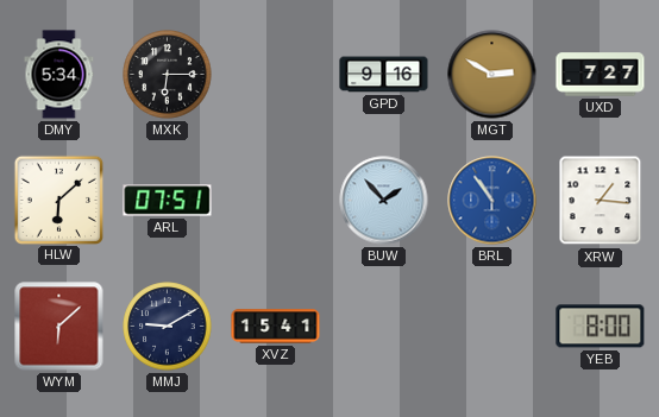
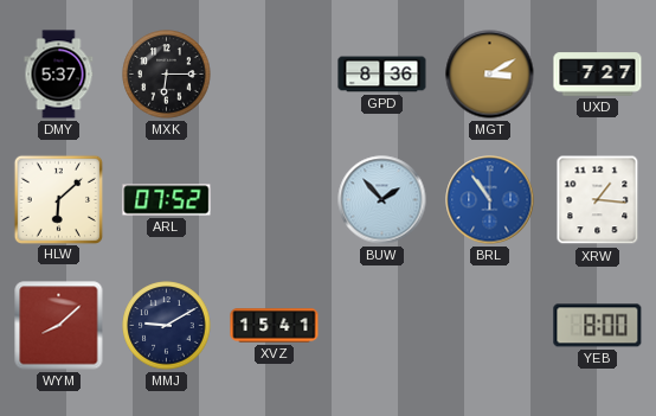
DMY: 5:34 -> 5:37 (59, 75)
GPD: 9:16 -> 8:36 (382, 75)
MGT: 2:50 -> 3:10 (490, 75)
ARL: 07:51 -> 07:52 (167, 200)
WYM: 6:08 -> 8:08 (59, 326)
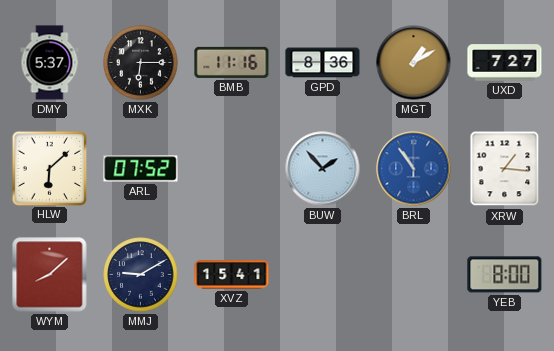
BMB: none -> 11:16 (232, 62)
MGT: 3:10 -> 1:10 (414, 63)
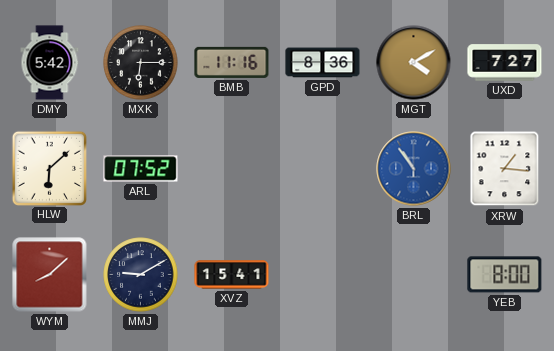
DMY: 5:37 -> 5:42 (50, 63)
MGT: 1:10 -> 4:10 (414, 63)
BUW: 1:53 -> none (323, 169)
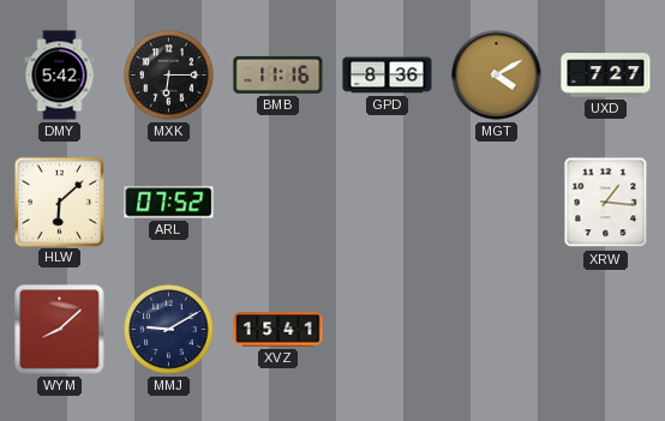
BRL: 10:54 -> none (414, 169)
YEB: 8:00 -> none (505, 275)
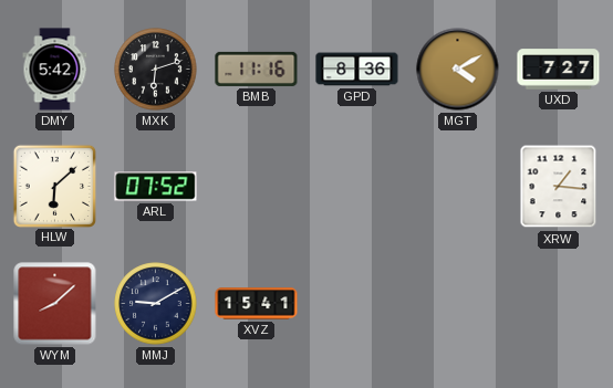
MXK: 6:15 -> 6:12 (156, 70)
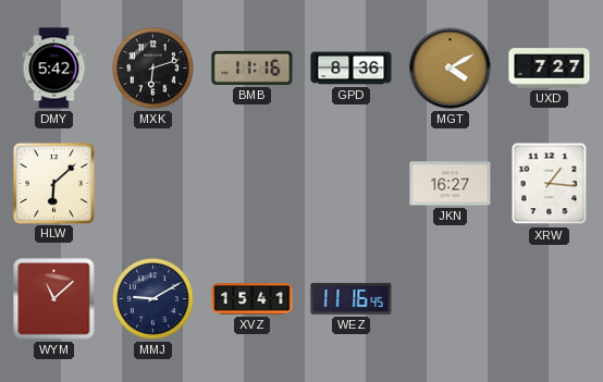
ARL: 07:52 -> none (156, 187)
JKN: none -> 16:27 (451, 184)
WYM: 8:08 -> 11:08 (54, 299)
WEZ: none -> 11:16 (352, 298)
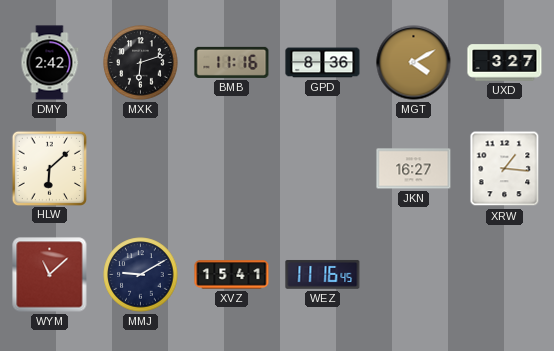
DMY: 5:42 -> 2:42 (50, 63)
UXD: 7:27 -> 3:27 (505, 63)
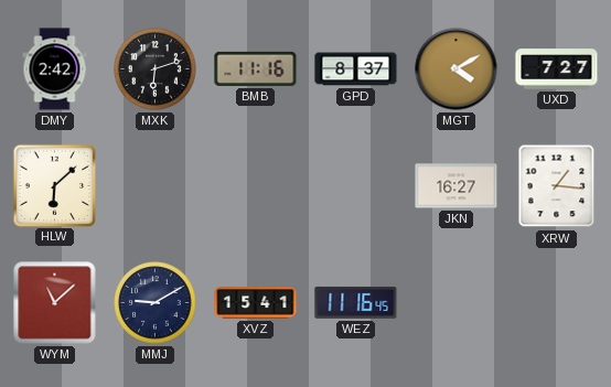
GPD: 8:36 -> 8:37 (356, 69)
UXD: 3:27 -> 7:27 (557, 69)
